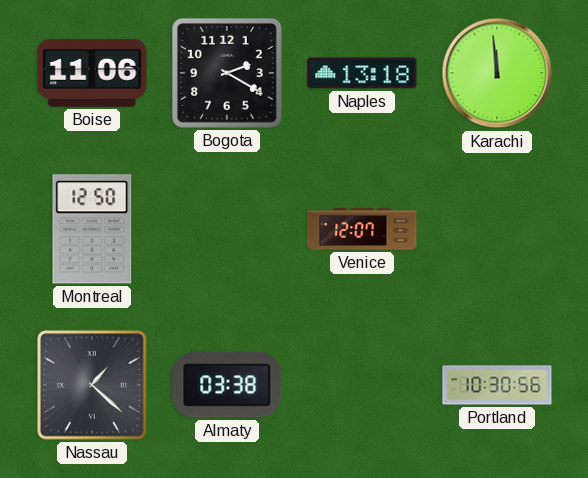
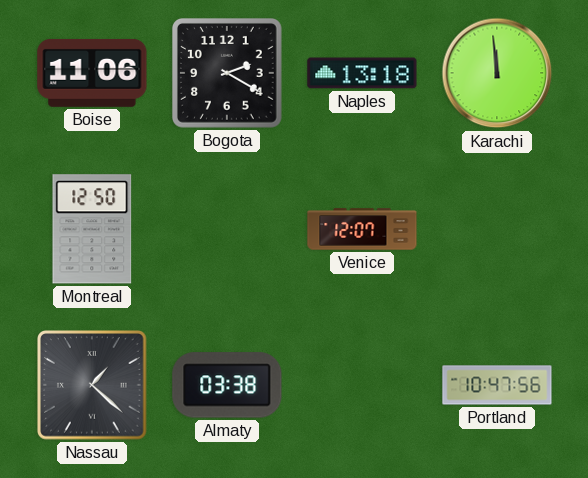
Portland: 10:30 -> 10:47 (497, 385)
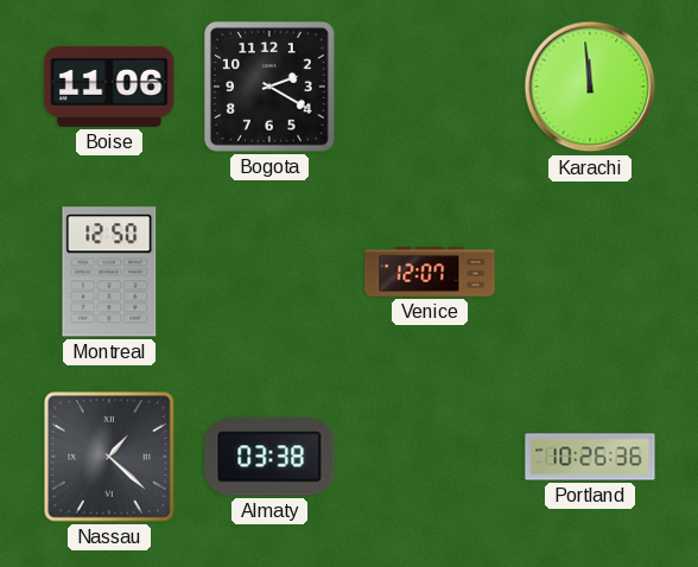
Naples: 13:18 -> none (362, 73)
Portland: 10:47 -> 10:26 (590, 457)
